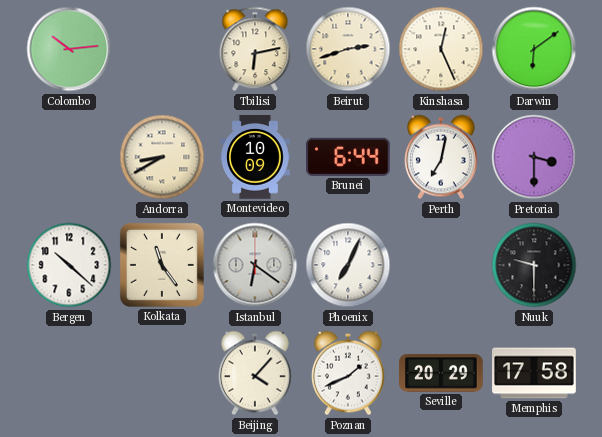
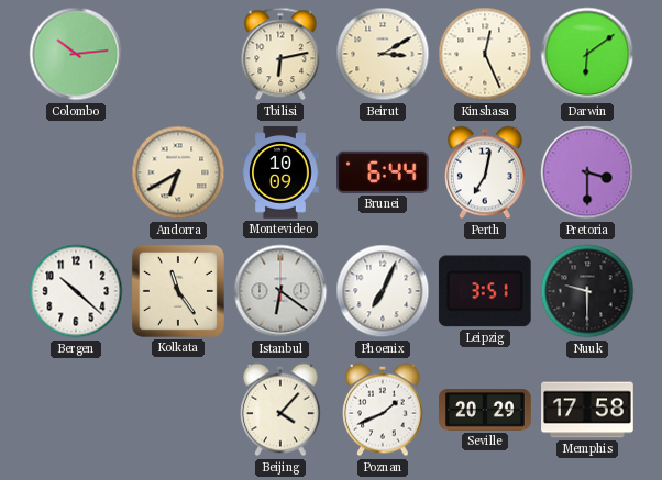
Beirut: 2:42 -> 3:10 (383, 54)
Andorra: 8:40 -> 6:40 (178, 172)
Leipzig: none -> 3:51 (485, 291)
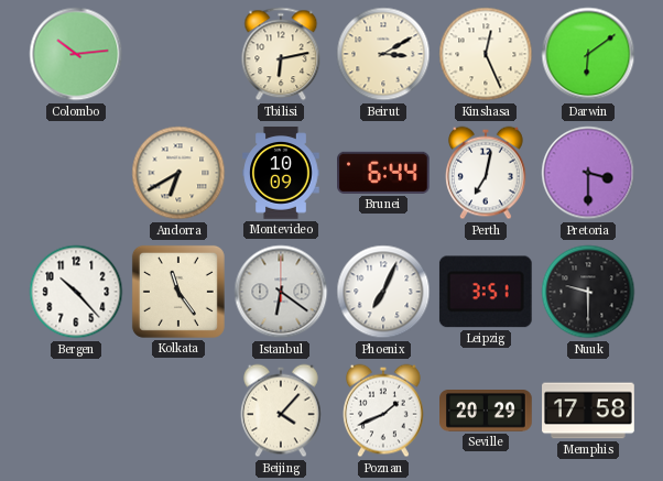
Bergen: 10:22 -> 10:23 (76, 292)
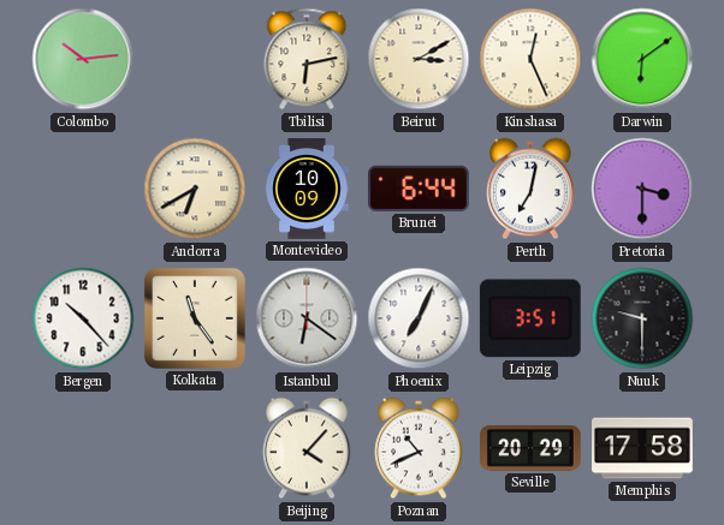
Poznan: 1:41 -> 10:41 (420, 448)
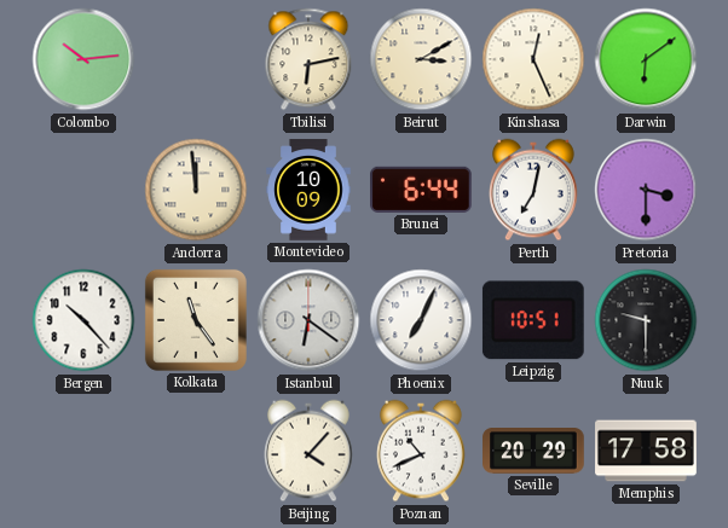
Andorra: 6:40 -> 11:59 (196, 190)
Leipzig: 3:51 -> 10:51 (533, 320)
